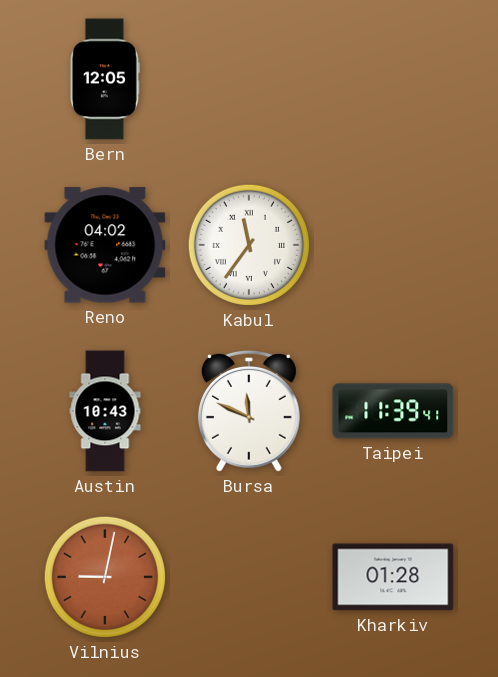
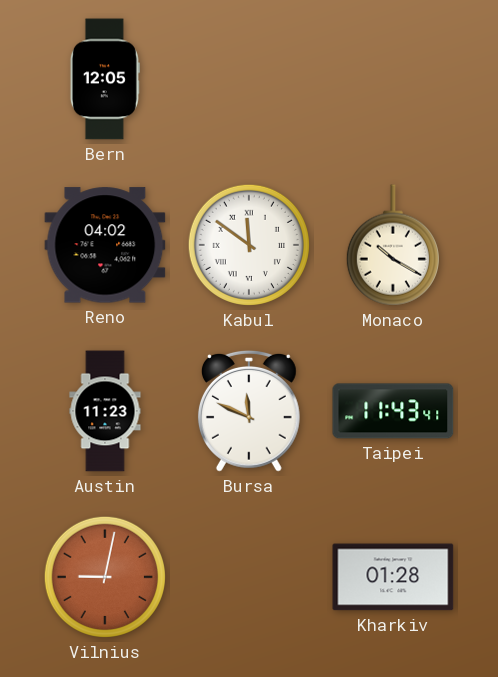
Kabul: 11:36 -> 11:51 (249, 245)
Monaco: none -> 10:20 (393, 245)
Austin: 10:43 -> 11:23 (105, 411)
Taipei: 11:39 -> 11:43 (393, 411)
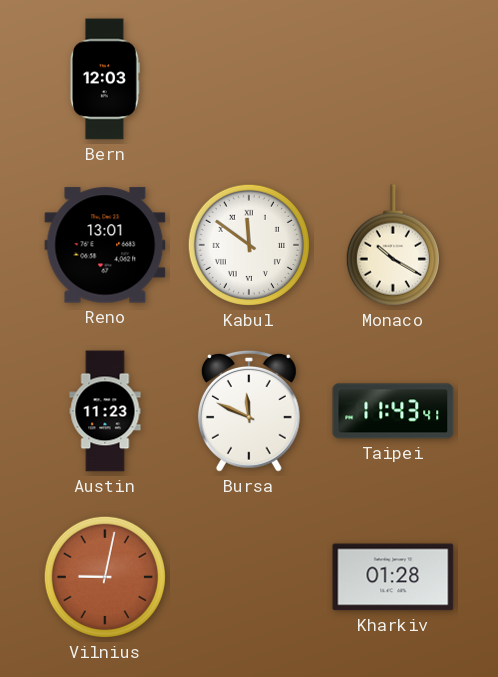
Bern: 12:05 -> 12:03 (105, 79)
Reno: 04:02 -> 13:01 (105, 245)
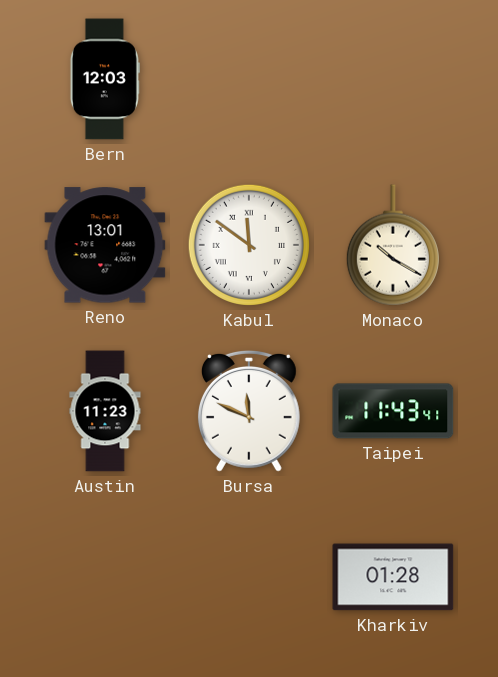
Vilnius: 9:02 -> none (105, 577)
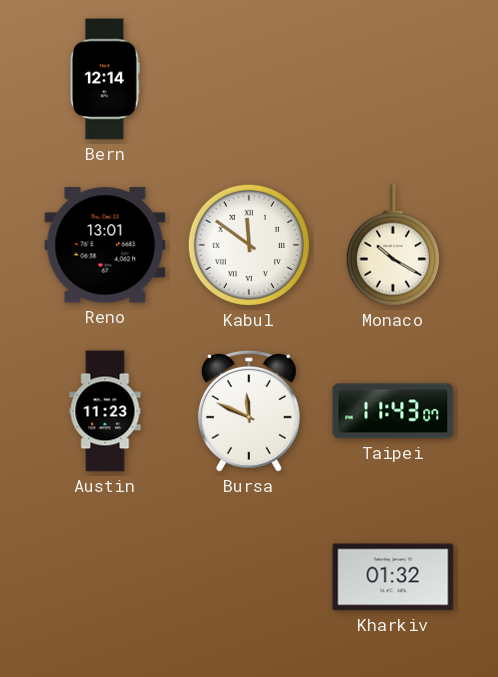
Bern: 12:03 -> 12:14 (105, 79)
Taipei: 11:43:41 -> 11:43:07 (393, 411)
Kharkiv: 01:28 -> 01:32 (393, 577)
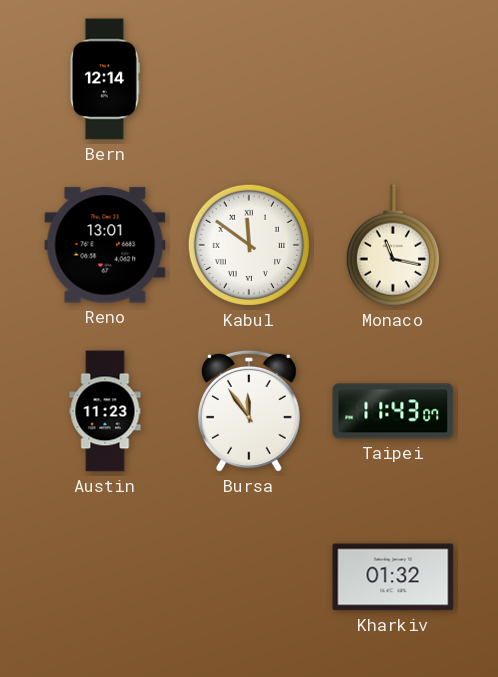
Monaco: 10:20 -> 11:17 (393, 245)
Bursa: 11:49 -> 11:54 (249, 411)
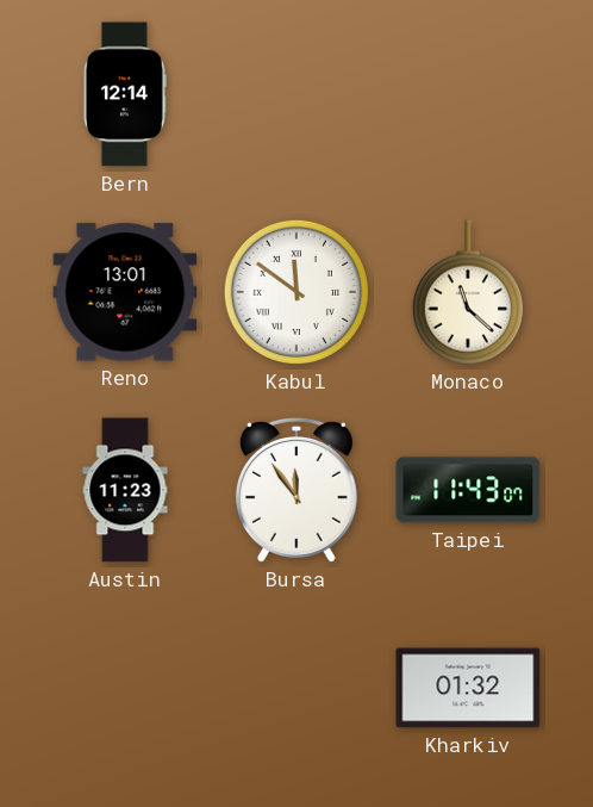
Monaco: 11:17 -> 11:22 (468, 292)
